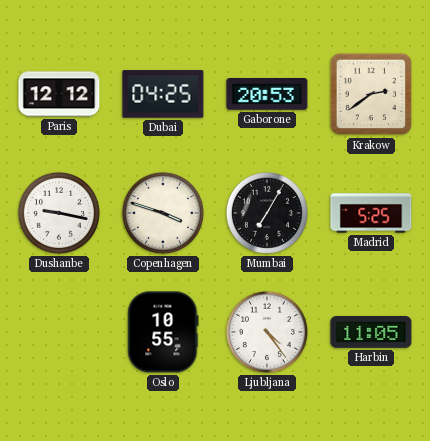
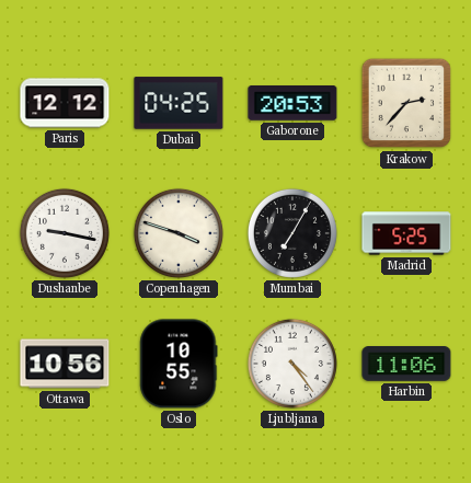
Krakow: 2:39 -> 2:37 (406, 103)
Ottawa: none -> 10:56 (65, 364)
Harbin: 11:05 -> 11:06 (406, 365)
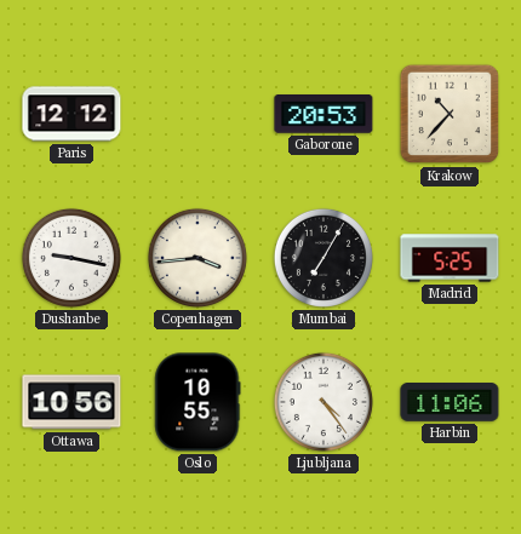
Dubai: 04:25 -> none (179, 103)
Krakow: 2:37 -> 10:37 (450, 114)
Copenhagen: 3:48 -> 3:44 (197, 258)
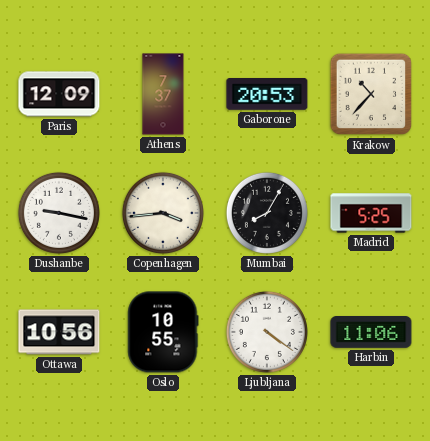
Paris: 12:12 -> 12:09 (59, 94)
Athens: none -> 7:37 (163, 94)
Mumbai: 7:05 -> 8:05 (267, 213)
Ljubljana: 4:24 -> 4:21 (267, 332)
